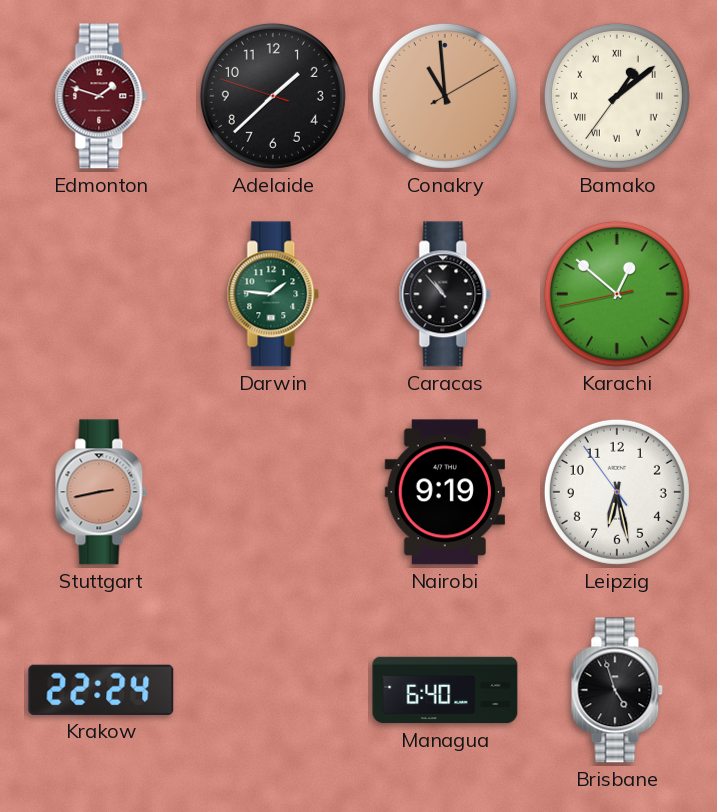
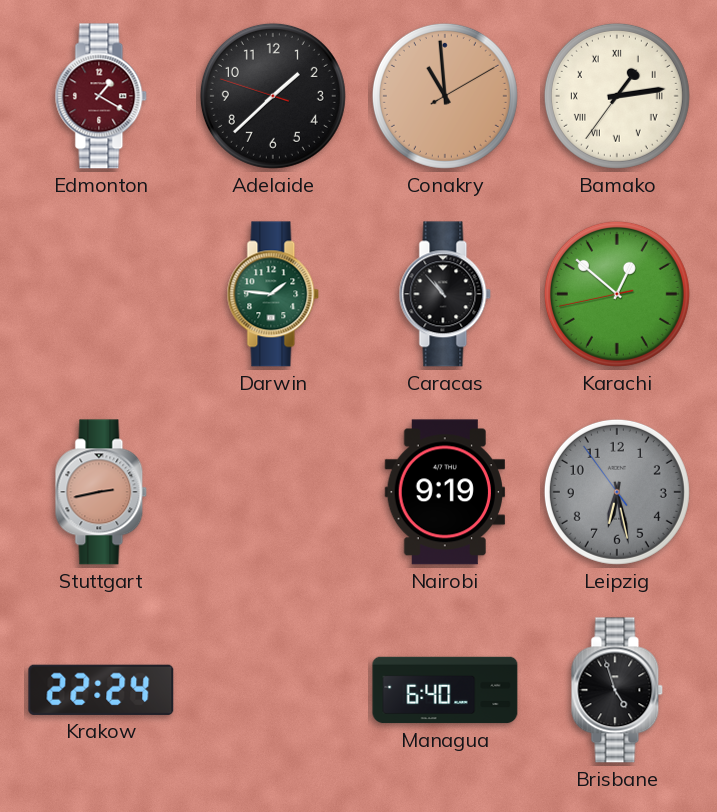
Edmonton: 1:48 -> 1:20 (101, 96)
Bamako: 1:08 -> 1:13 (617, 96)
Leipzig dial: white -> grey (617, 492)
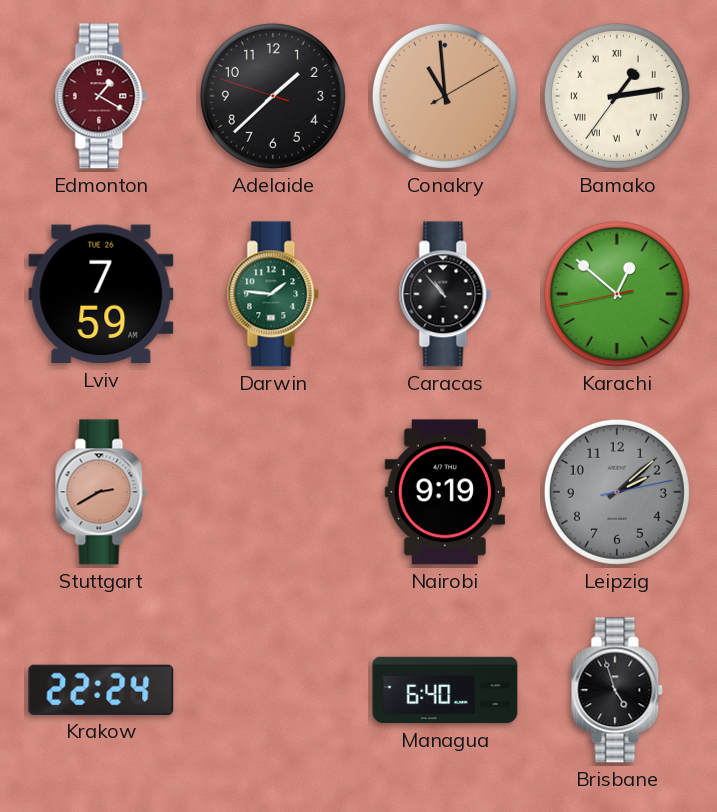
Lviv: none -> 7:59 (101, 294)
Stuttgart: 2:43 -> 2:40 (101, 492)
Leipzig: 6:27 -> 2:08 (617, 492)
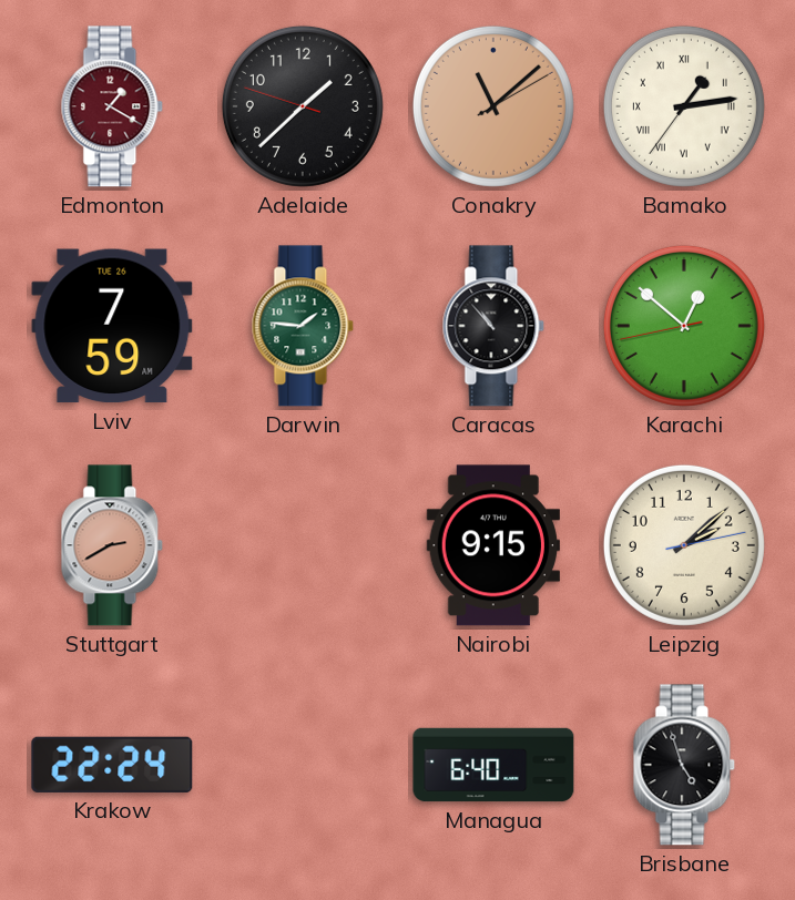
Conakry: 10:59 -> 11:08 (493, 106)
Nairobi: 9:19 -> 9:15 (492, 545)
Leipzig dial: grey -> cream (684, 545)
